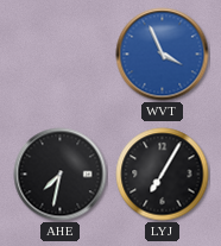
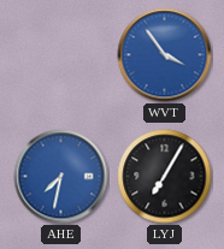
WVT: 3:56 -> 3:54 (165, 55)
AHE dial: black -> blue (61, 177)
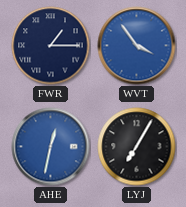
FWR: none -> 1:15 (51, 46)
AHE: 7:32 -> 12:32 (51, 147)
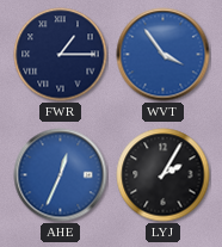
AHE: 12:32 -> 12:34 (61, 175)
LYJ: 7:05 -> 2:05 (164, 175)
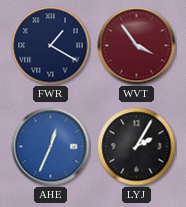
FWR: 1:15 -> 1:20 (51, 46)
WVT dial: blue -> burgundy (137, 46)
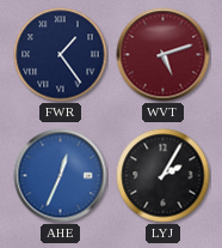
FWR: 1:20 -> 1:24 (61, 55)
WVT: 3:54 -> 5:12 (164, 55)
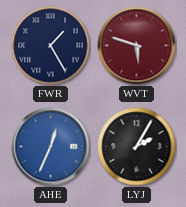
FWR: 1:24 -> 1:25 (51, 46)
WVT: 5:12 -> 5:48 (137, 46)
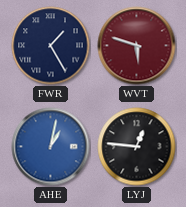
AHE: 12:34 -> 1:02 (51, 147)
LYJ: 2:05 -> 12:46 (137, 147)
